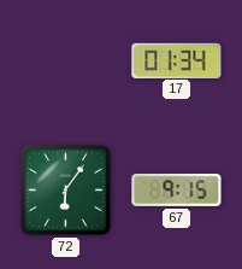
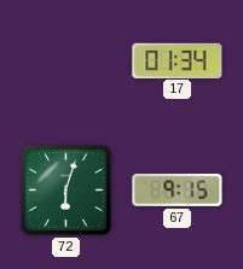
72: 6:06 -> 6:03 (65, 189)
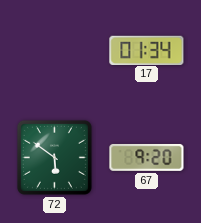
72: 6:03 -> 5:51 (54, 157)
67: 9:15 -> 9:20 (147, 157)
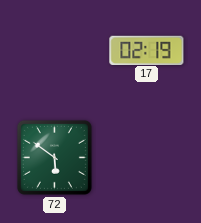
17: 01:34 -> 02:19 (147, 50)
67: 9:20 -> none (147, 157)
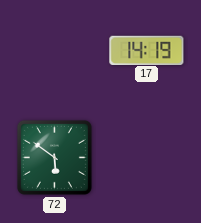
17: 02:19 -> 14:19 (147, 50)
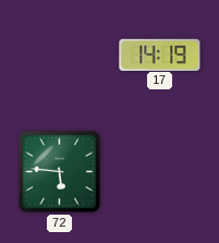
72: 5:51 -> 5:46 (59, 171)
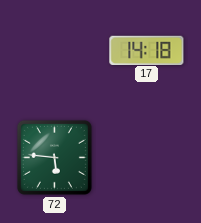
17: 14:19 -> 14:18 (147, 50)
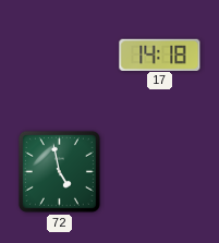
72: 5:46 -> 4:58 (59, 171)
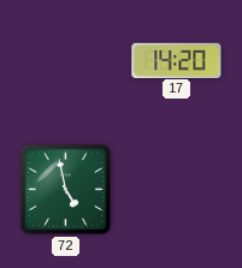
17: 14:18 -> 14:20 (177, 60)
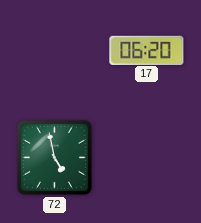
17: 14:20 -> 06:20 (147, 50)
